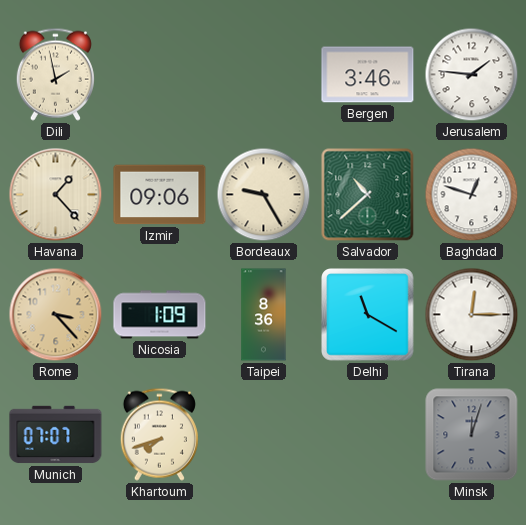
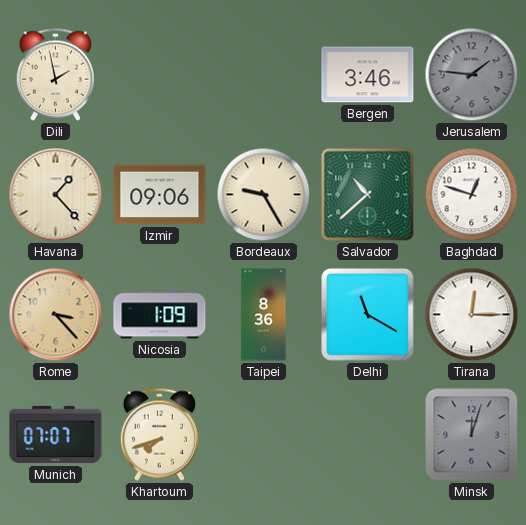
Jerusalem dial: white -> grey (472, 75)
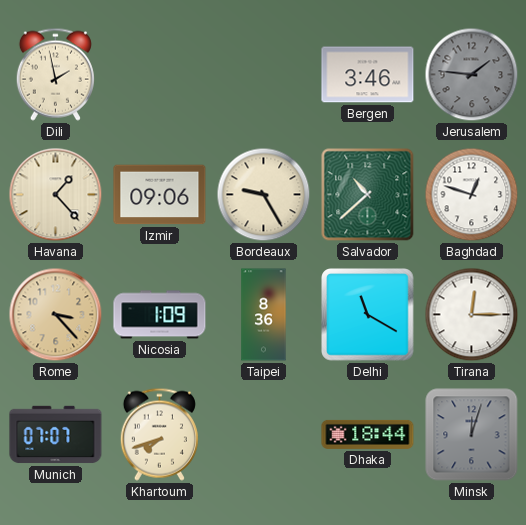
Dhaka: none -> 18:44 (368, 434)
